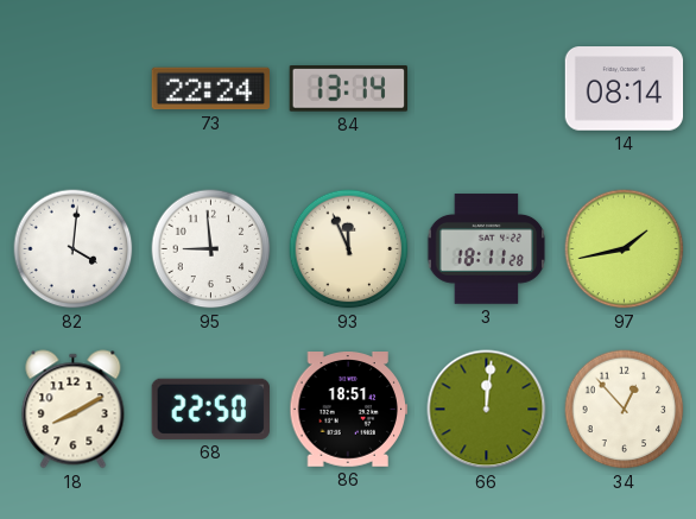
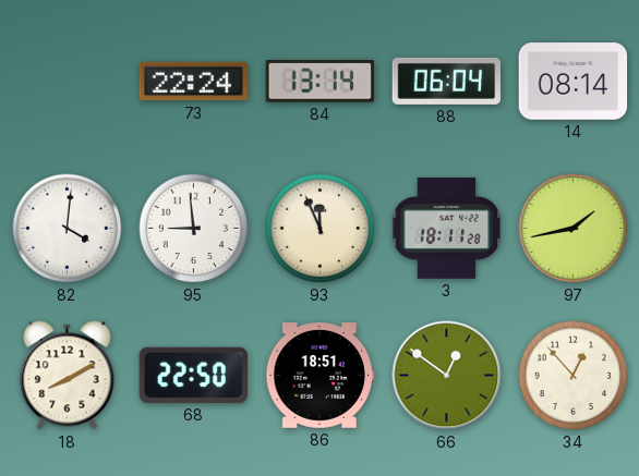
88: none -> 06:04 (447, 81)
66: 12:01 -> 12:51 (447, 376)
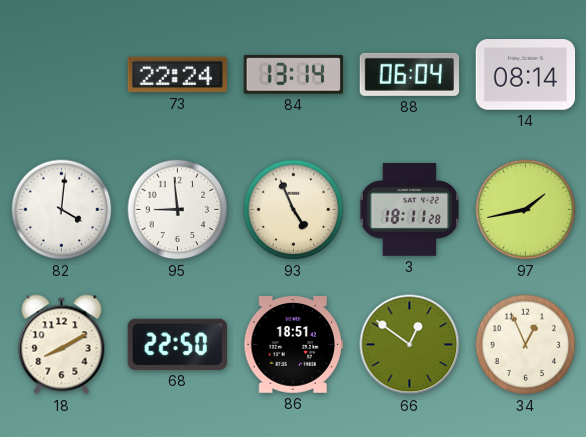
93: 11:56 -> 4:56 (294, 210)
34: 12:53 -> 12:56 (526, 345)
